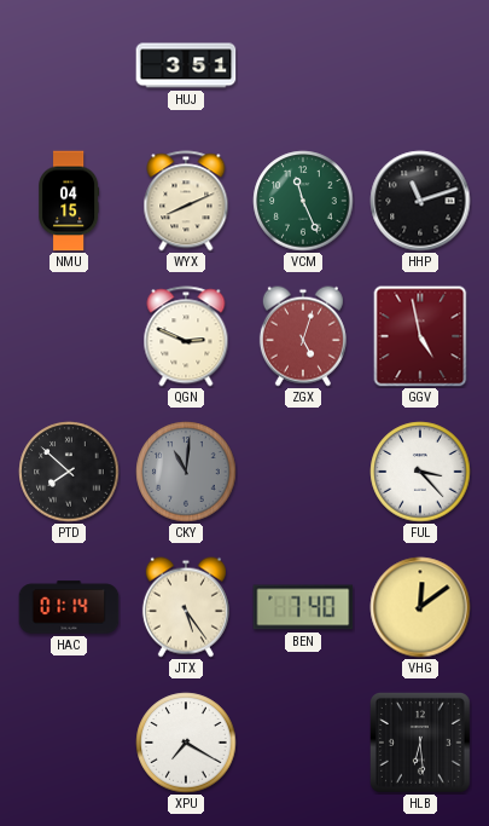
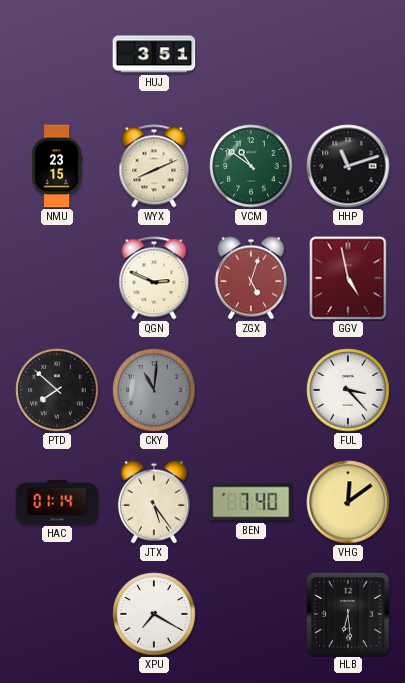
NMU: 04:15 -> 23:15 (57, 166)
VCM: 11:26 -> 10:51 (251, 166)
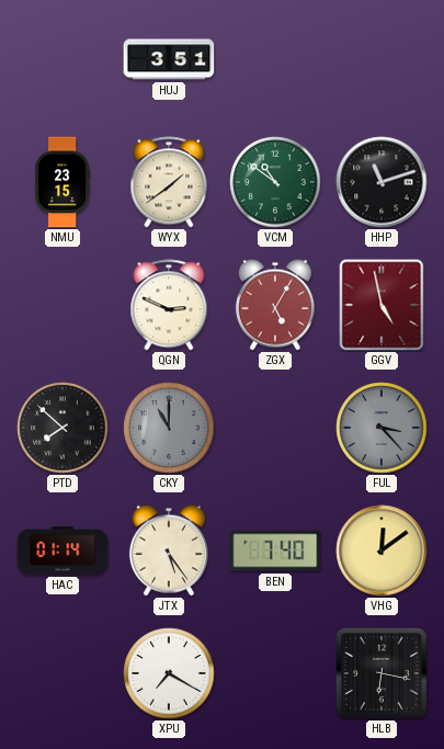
WYX: 8:11 -> 1:39 (169, 182)
ZGX: 5:03 -> 5:05 (275, 305)
CKY: 11:01 -> 11:00 (169, 428)
FUL dial: white -> grey (382, 428)
HLB: 6:29 -> 6:17 (383, 674)
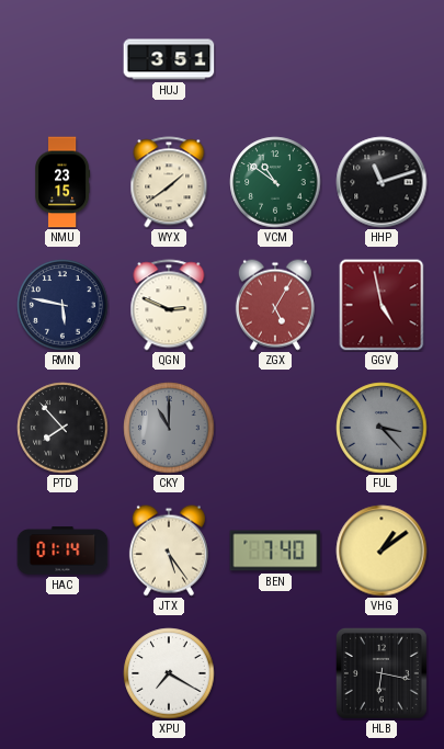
RMN: none -> 5:47 (62, 305)
PTD: 7:52 -> 7:53 (62, 428)
VHG: 12:09 -> 1:09 (382, 551)
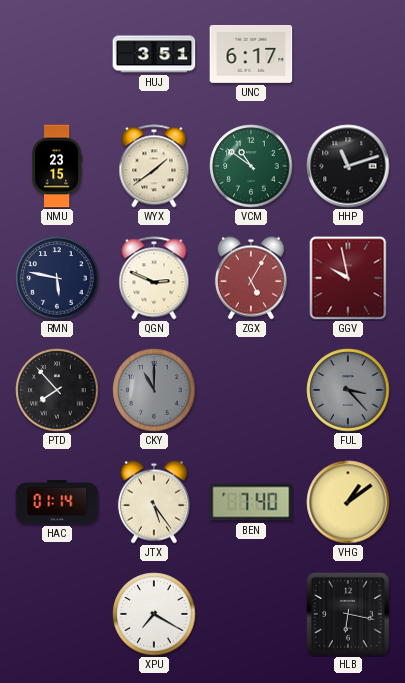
UNC: none -> 6:17 (251, 55)
GGV: 4:58 -> 9:58 (348, 278)
